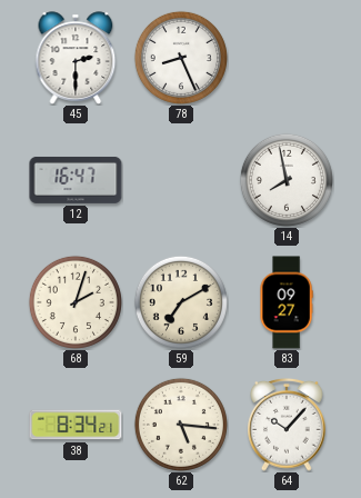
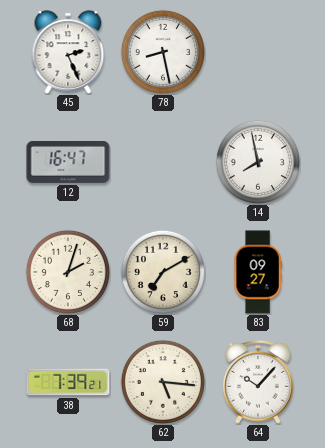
45: 2:30 -> 2:26 (68, 52)
78: 8:26 -> 8:28 (163, 52)
38: 8:34 -> 7:39 (68, 382)
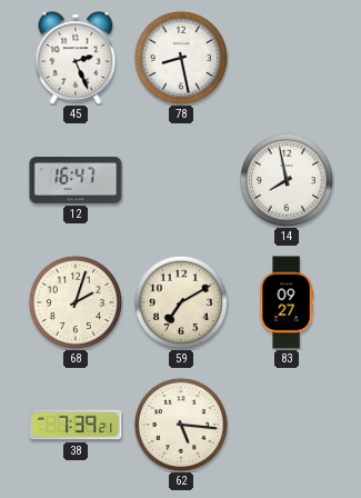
64: 10:07 -> none (258, 383)
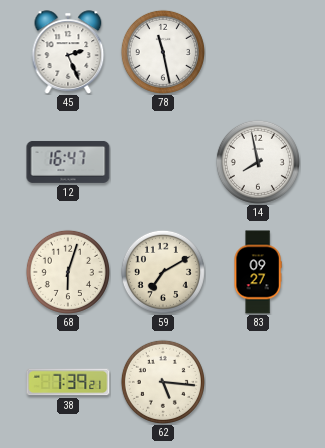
78: 8:28 -> 11:28 (163, 52)
68: 2:03 -> 6:03 (68, 272)
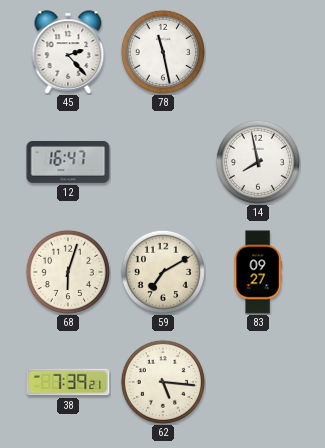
45: 2:26 -> 2:23 (68, 52)
